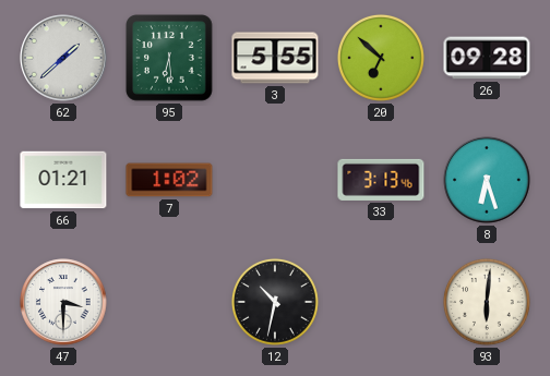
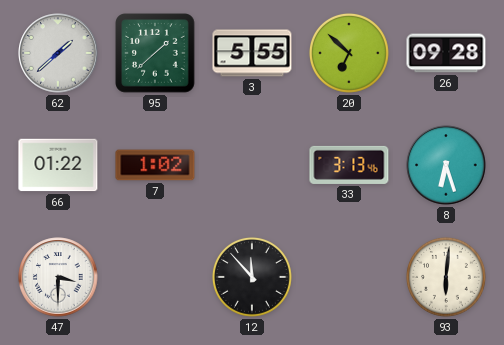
95: 6:29 -> 1:38 (155, 53)
66: 01:21 -> 01:22 (58, 165)
12: 10:32 -> 11:53 (252, 277)
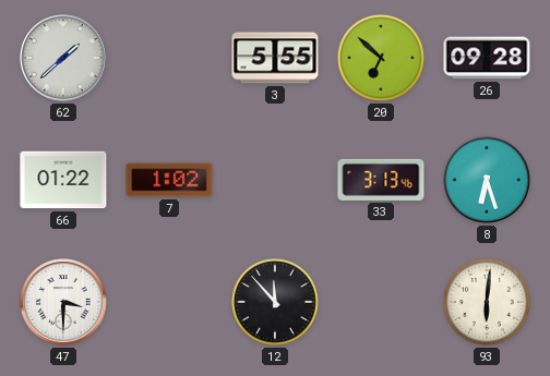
95: 1:38 -> none (155, 53)
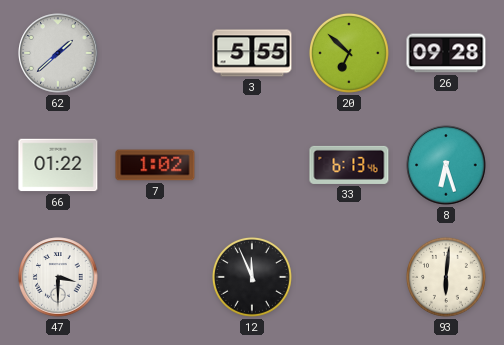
33: 3:13 -> 6:13 (349, 165)
12: 11:53 -> 11:56 (252, 277)
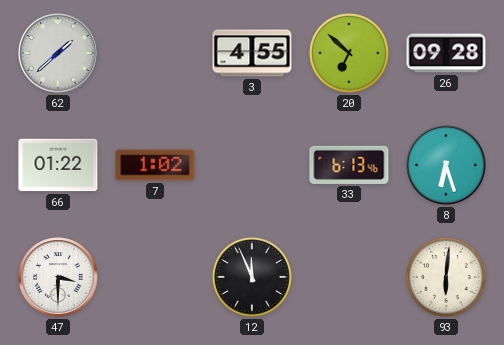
3: 5:55 -> 4:55 (252, 53)
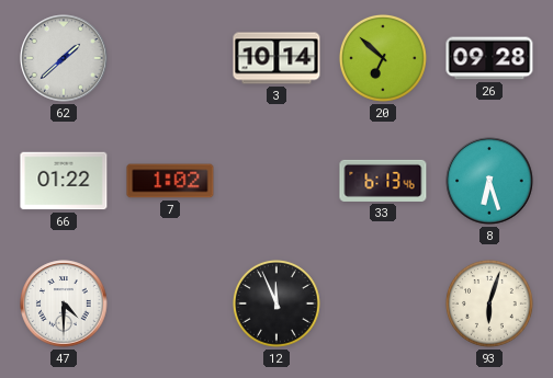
3: 4:55 -> 10:14 (276, 58)
47: 3:30 -> 4:30 (64, 303)
93: 6:01 -> 6:03 (489, 303)
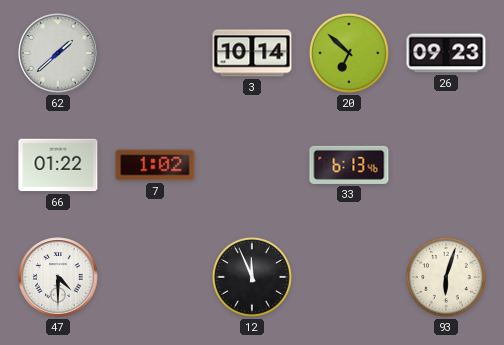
26: 09:28 -> 09:23 (446, 53)
8: 6:27 -> none (489, 181)
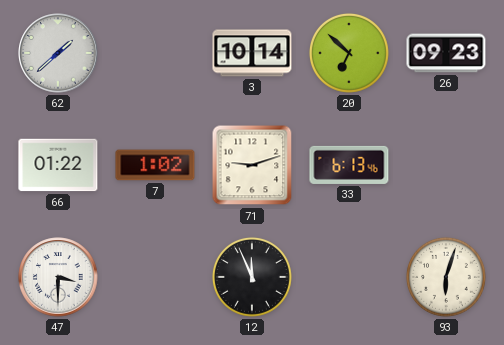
71: none -> 9:12 (252, 165)
47: 4:30 -> 3:30 (58, 277)
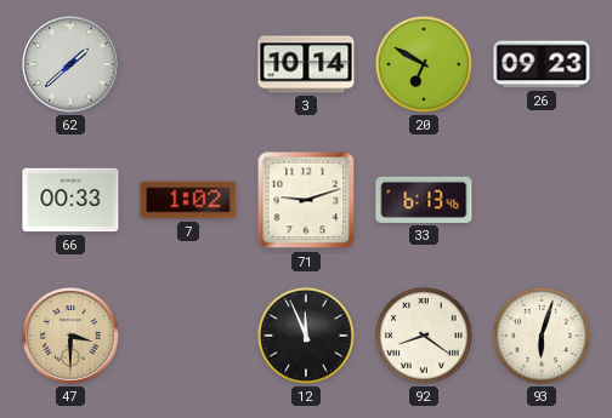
20: 6:52 -> 6:50 (424, 64)
66: 01:22 -> 00:33 (70, 200)
47 dial: white -> champagne (70, 336)
92: none -> 8:21 (424, 336)
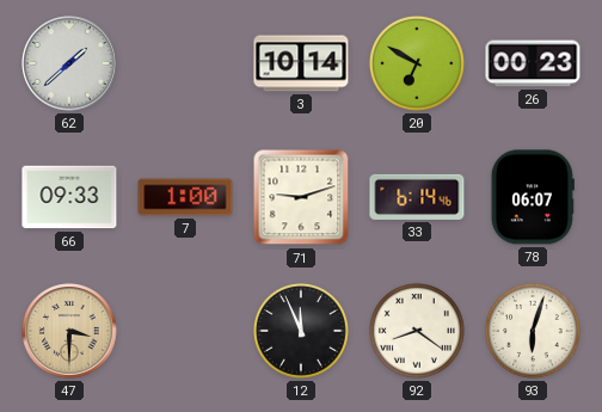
26: 09:23 -> 00:23 (533, 63)
66: 00:33 -> 09:33 (69, 197)
7: 1:02 -> 1:00 (185, 197)
33: 6:13 -> 6:14 (417, 197)
78: none -> 06:07 (533, 197)
